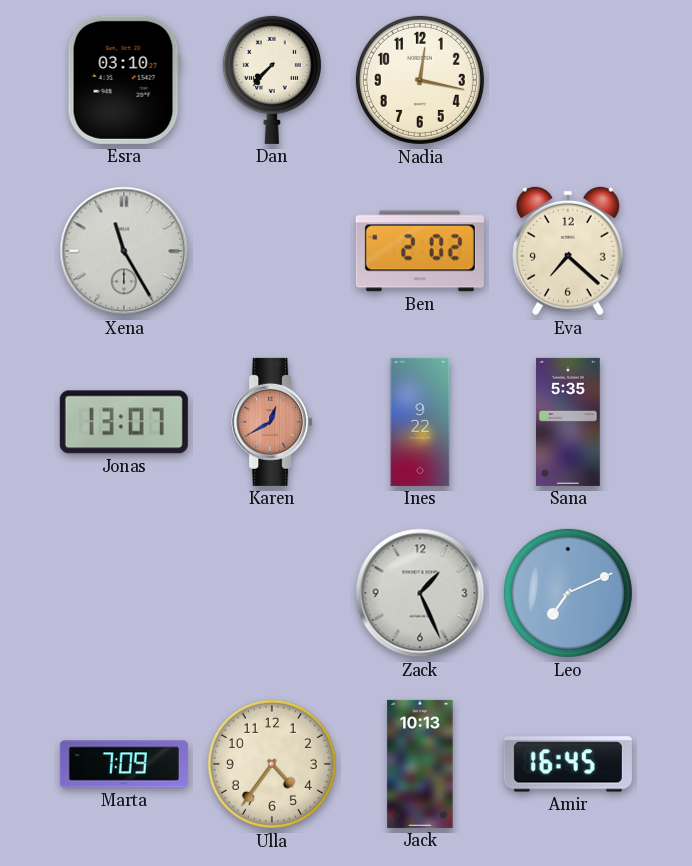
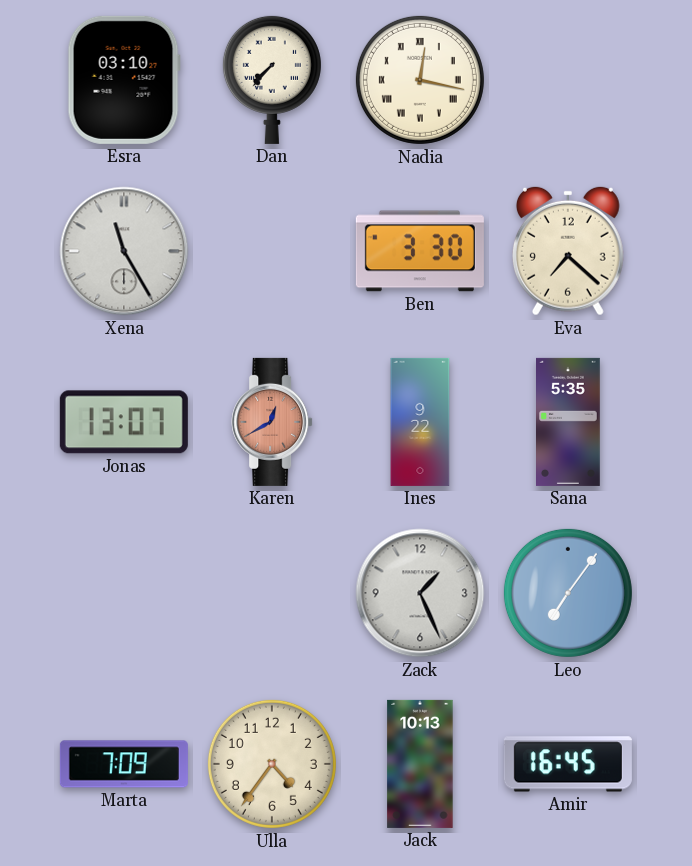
Nadia numerals: Arabic -> Roman (420, 80)
Ben: 2:02 -> 3:30 (420, 251)
Leo: 7:11 -> 7:06 (568, 593)
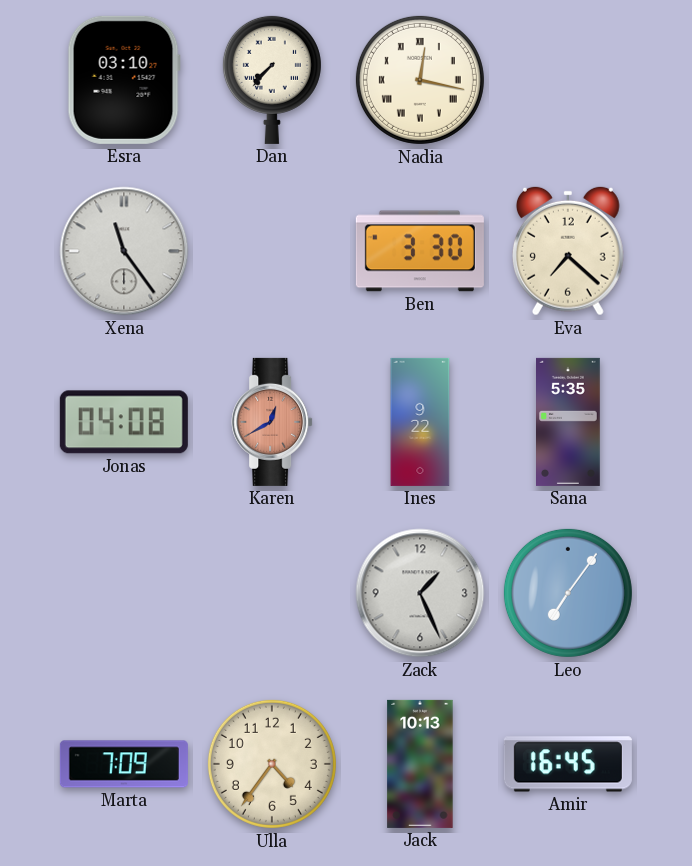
Xena: 11:25 -> 11:24 (124, 251)
Jonas: 13:07 -> 04:08 (124, 422)
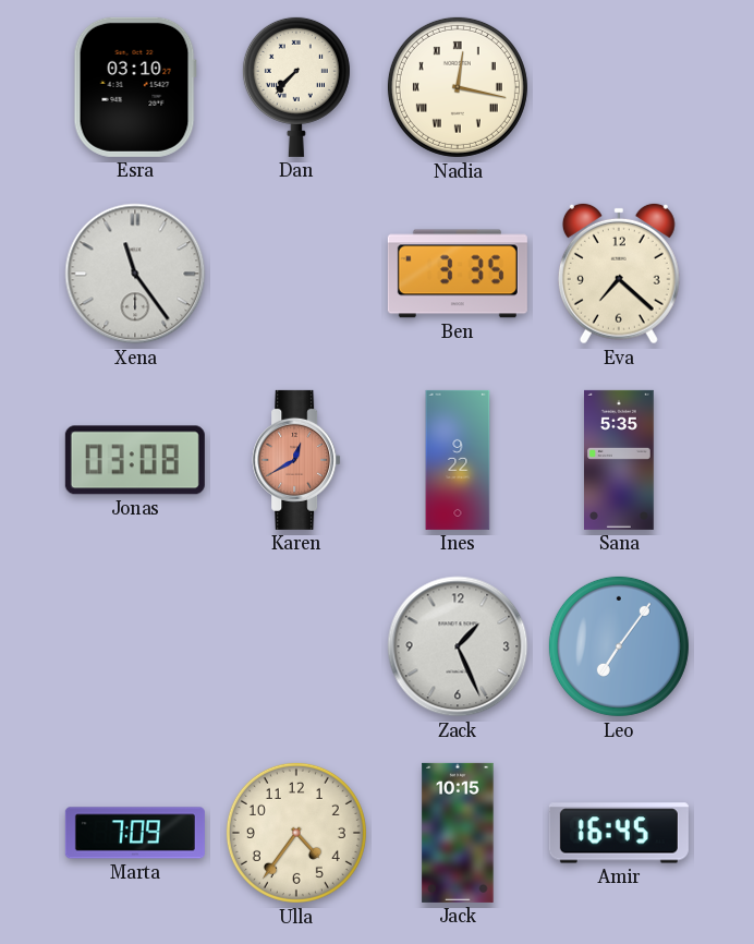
Ben: 3:30 -> 3:35 (458, 274)
Jonas: 04:08 -> 03:08 (135, 460)
Jack: 10:13 -> 10:15 (458, 833)
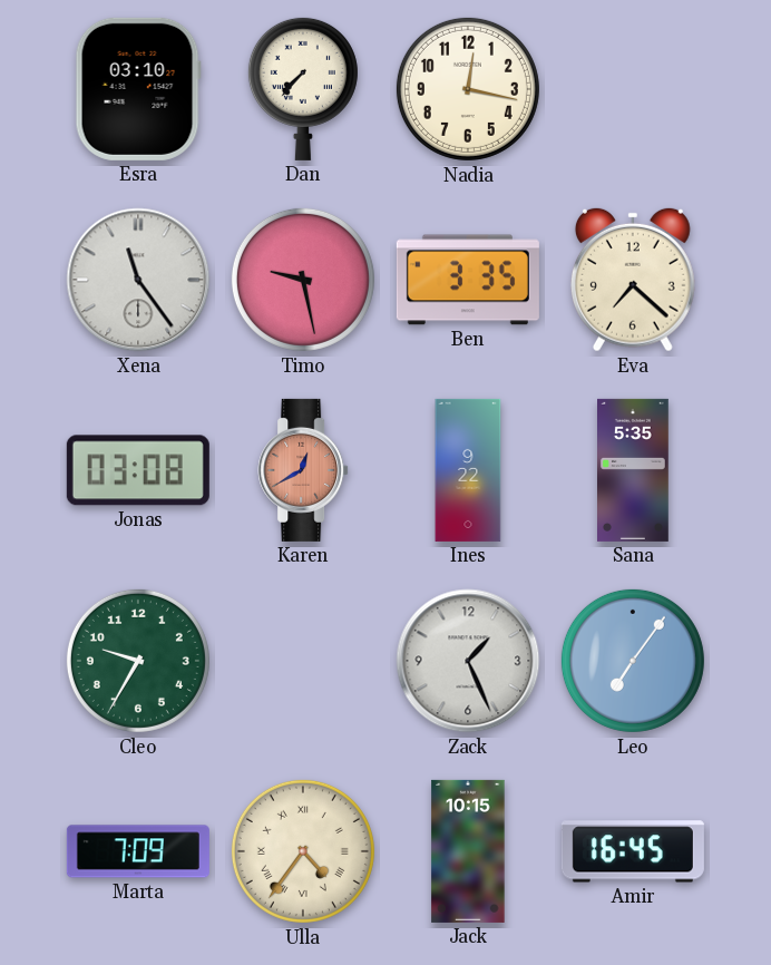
Nadia numerals: Roman -> Arabic (468, 89)
Timo: none -> 9:28 (303, 280)
Cleo: none -> 9:35 (138, 661)
Ulla numerals: Arabic -> Roman (303, 851)
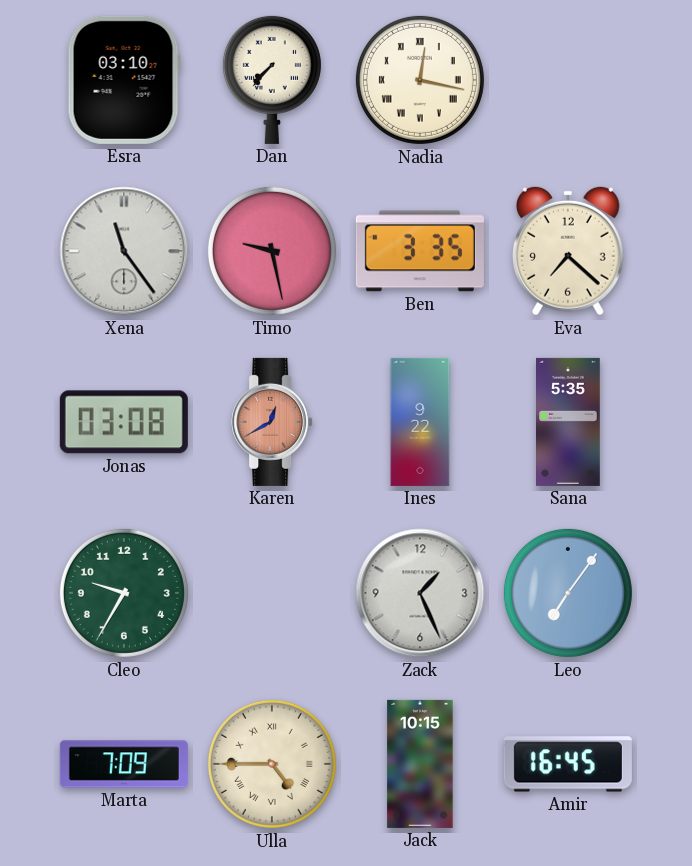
Nadia numerals: Arabic -> Roman (420, 80)
Ulla: 4:36 -> 4:45 (272, 764)
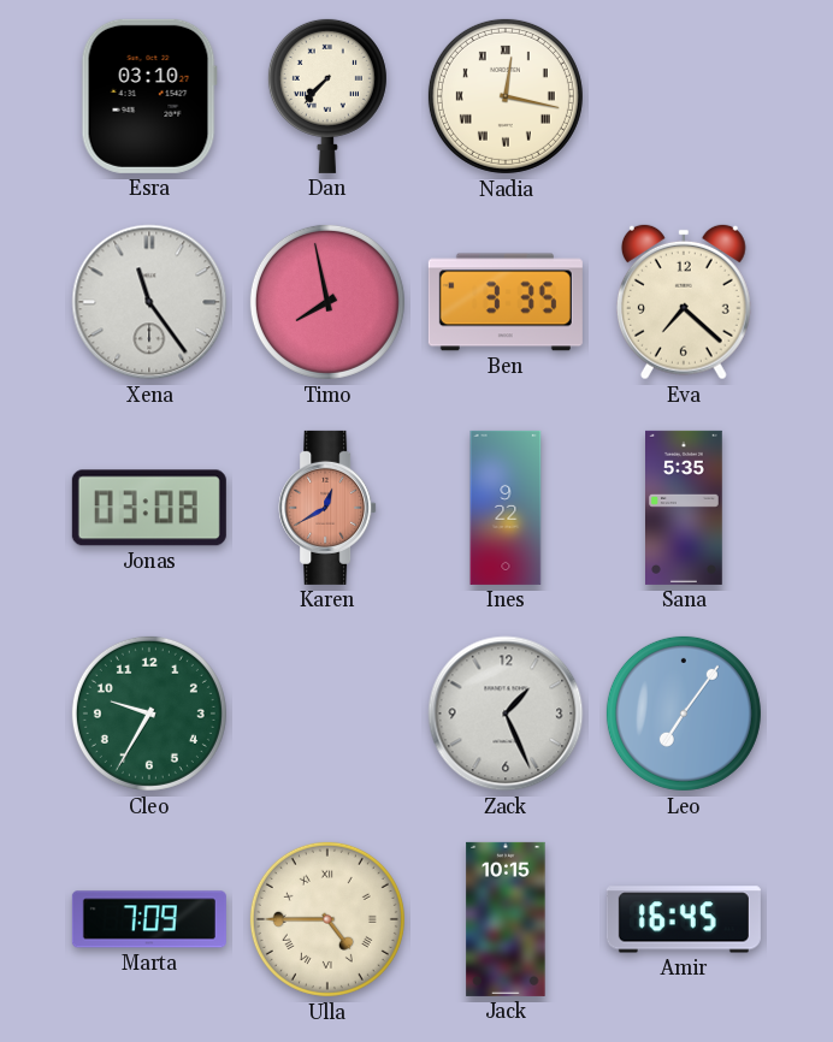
Timo: 9:28 -> 7:58 (327, 302)
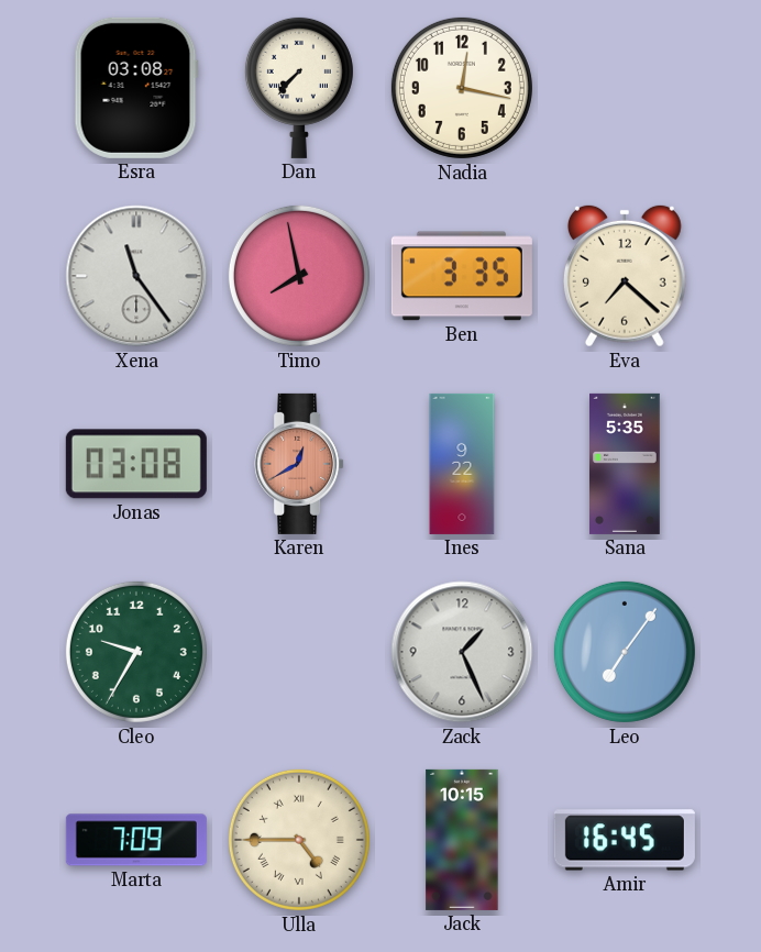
Esra: 03:10 -> 03:08 (136, 88)
Nadia numerals: Roman -> Arabic (462, 88)
